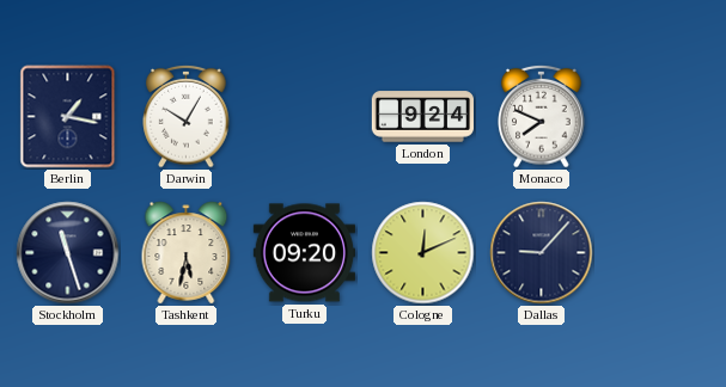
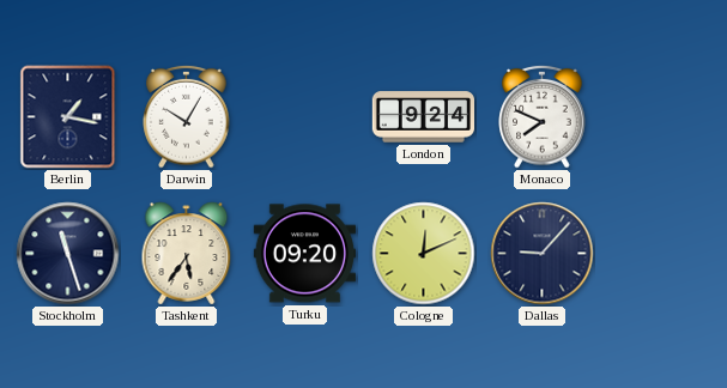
Tashkent: 5:32 -> 5:36 (187, 254)
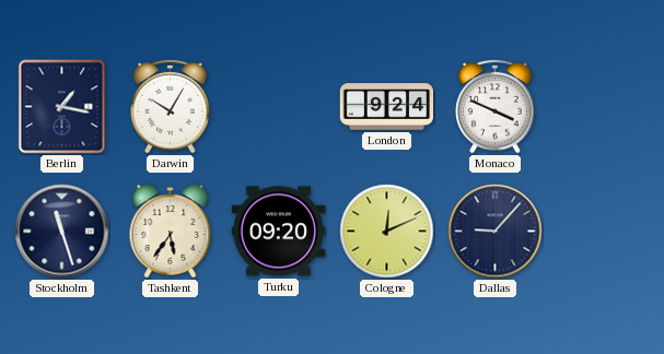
Monaco: 7:49 -> 3:49 (496, 106)
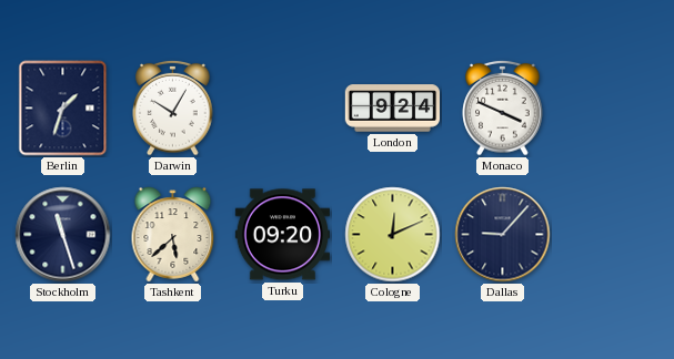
Berlin: 1:17 -> 1:33 (63, 109)
Tashkent: 5:36 -> 5:38 (173, 235)
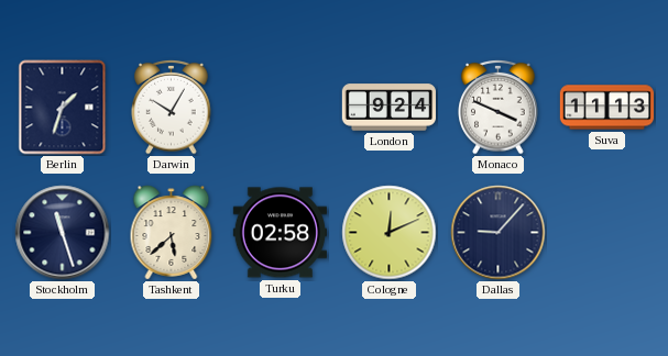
Suva: none -> 11:13 (607, 108)
Turku: 09:20 -> 02:58 (280, 233)
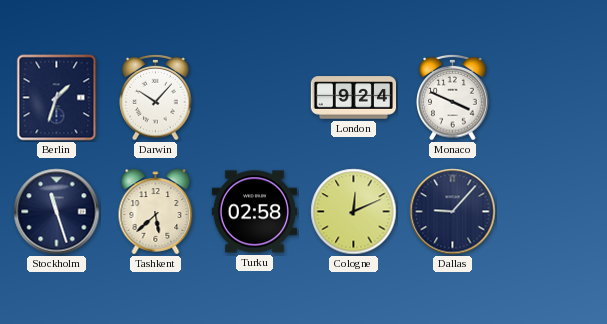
Darwin: 10:05 -> 10:07 (156, 97)
Suva: 11:13 -> none (607, 108)
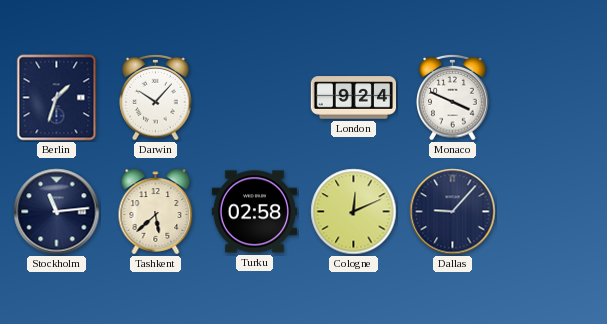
Stockholm: 11:27 -> 11:14 (57, 212)
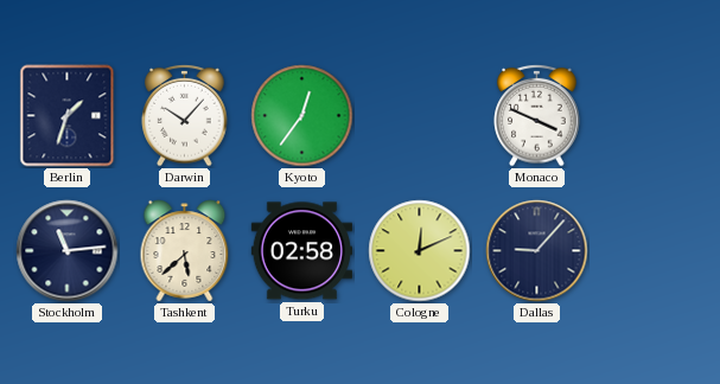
Kyoto: none -> 12:36 (302, 116)
London: 9:24 -> none (353, 98)
